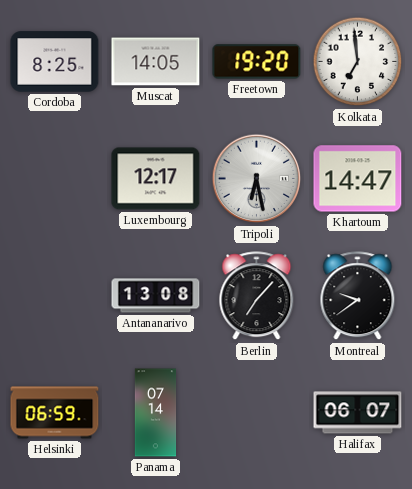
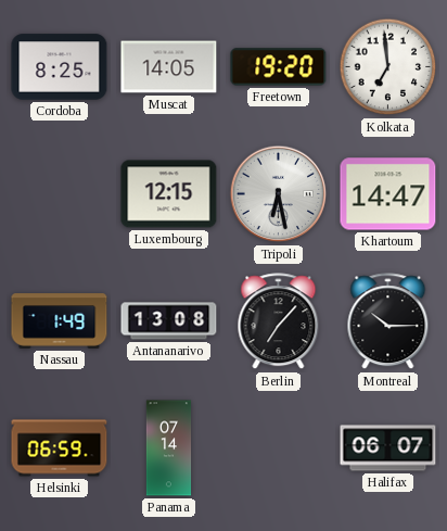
Luxembourg: 12:17 -> 12:15 (169, 194)
Nassau: none -> 1:49 (60, 321)
Montreal: 9:39 -> 10:15 (388, 321)
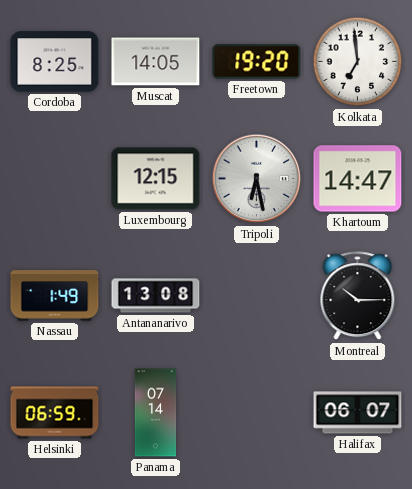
Berlin: 7:07 -> none (279, 321)
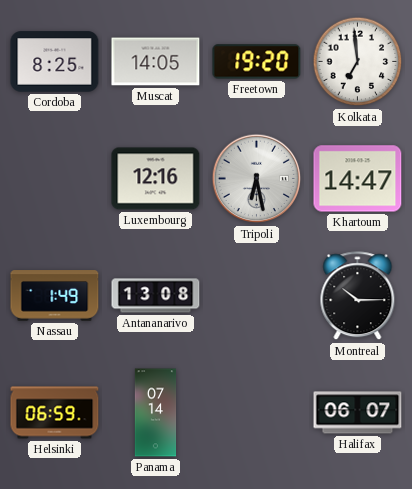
Luxembourg: 12:15 -> 12:16 (156, 179)
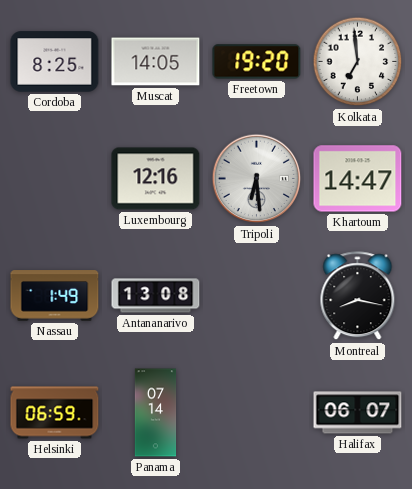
Tripoli: 6:28 -> 6:29 (257, 179)
Montreal: 10:15 -> 8:17 (358, 296)
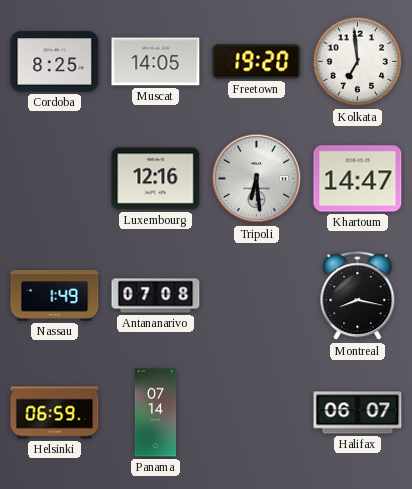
Antananarivo: 13:08 -> 07:08 (156, 296)
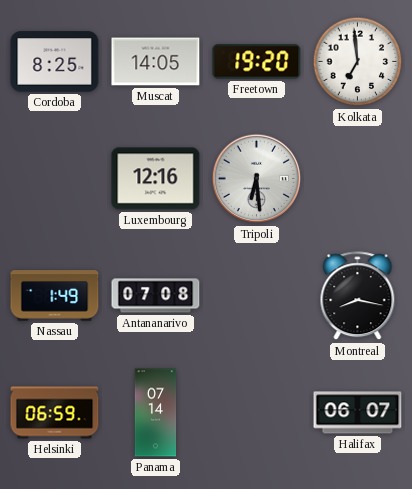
Khartoum: 14:47 -> none (358, 179)
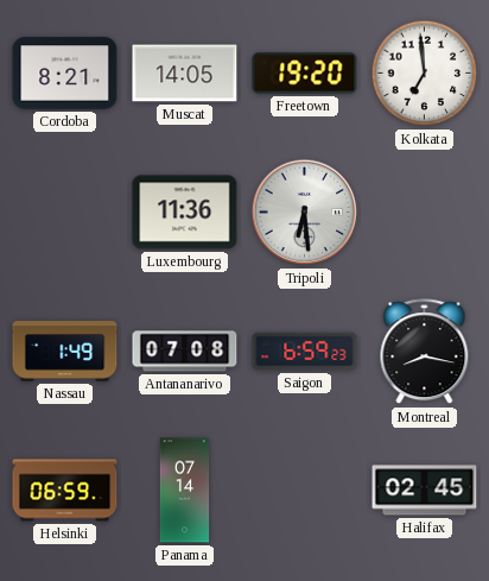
Cordoba: 8:25 -> 8:21 (65, 74)
Luxembourg: 12:16 -> 11:36 (185, 213)
Saigon: none -> 6:59 (305, 352)
Halifax: 06:07 -> 02:45 (425, 491)
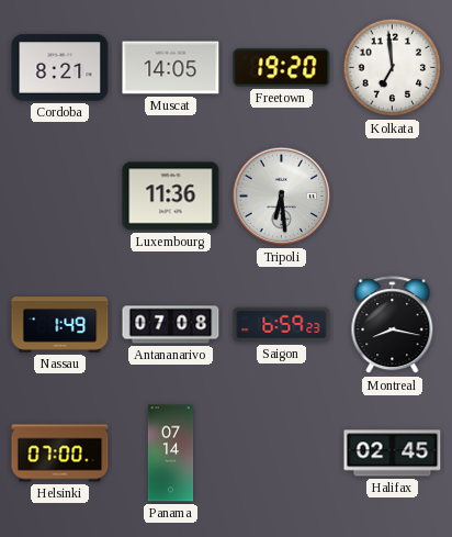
Helsinki: 06:59 -> 07:00 (60, 454)
